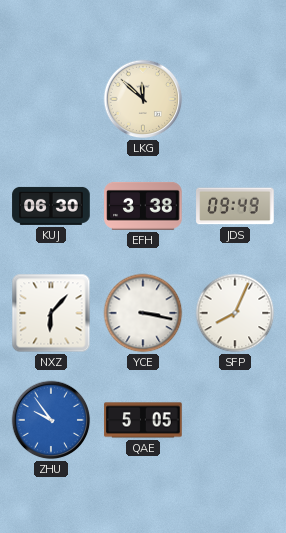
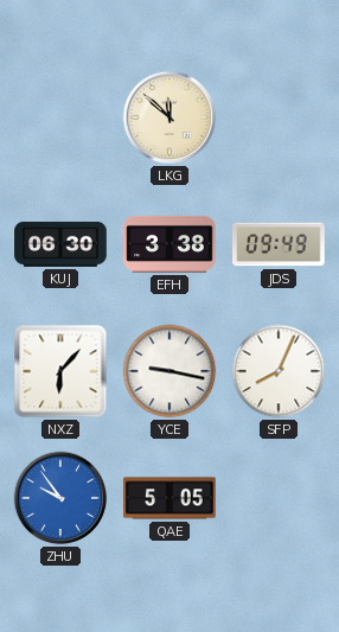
YCE: 3:17 -> 9:17 (170, 371)
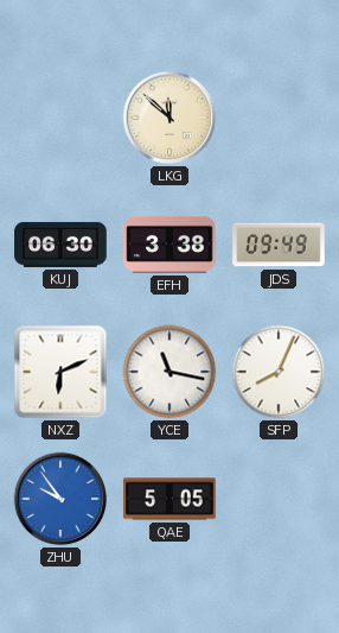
NXZ: 6:07 -> 6:11 (60, 372)
YCE: 9:17 -> 11:17 (170, 372)
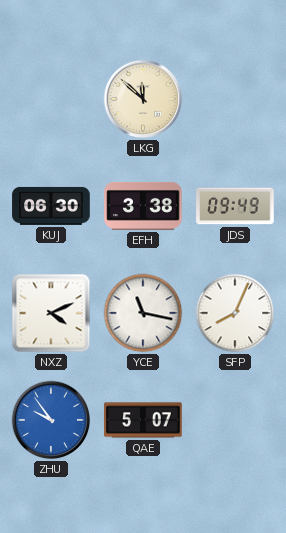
NXZ: 6:11 -> 4:11 (51, 313)
QAE: 5:05 -> 5:07 (143, 420)
